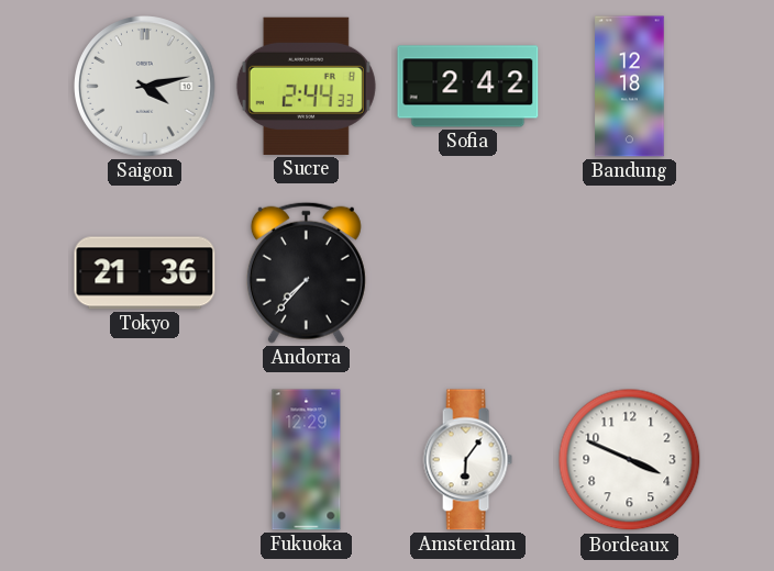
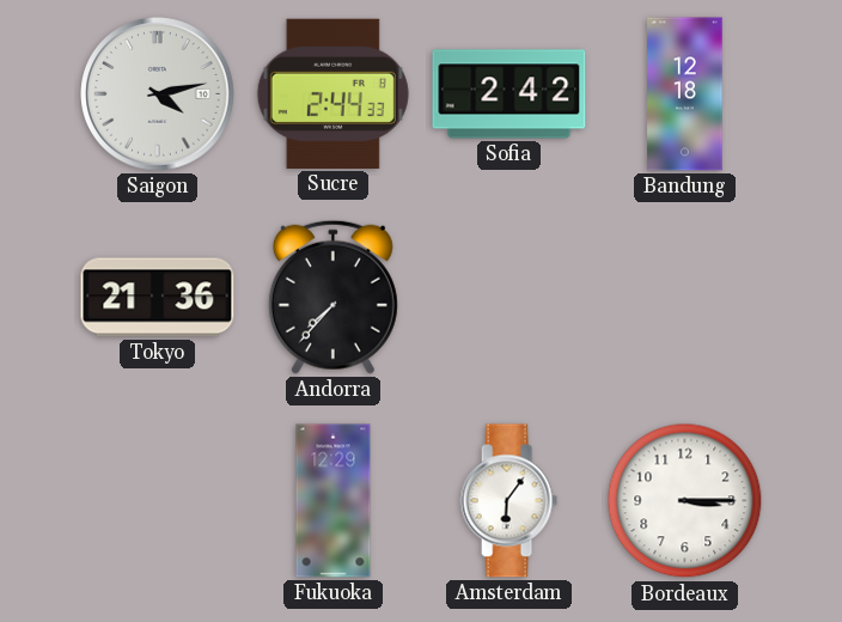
Bordeaux: 3:49 -> 3:15 (685, 501)
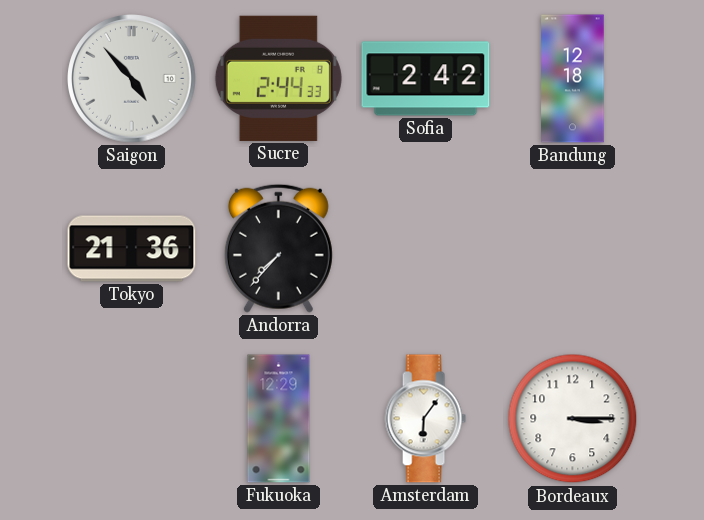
Saigon: 4:13 -> 4:53 (132, 79)
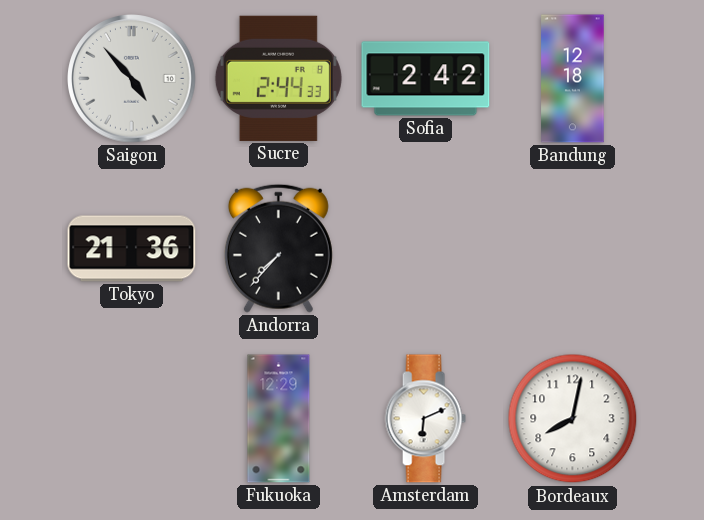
Amsterdam: 6:06 -> 6:11 (425, 419)
Bordeaux: 3:15 -> 8:02 (573, 419)
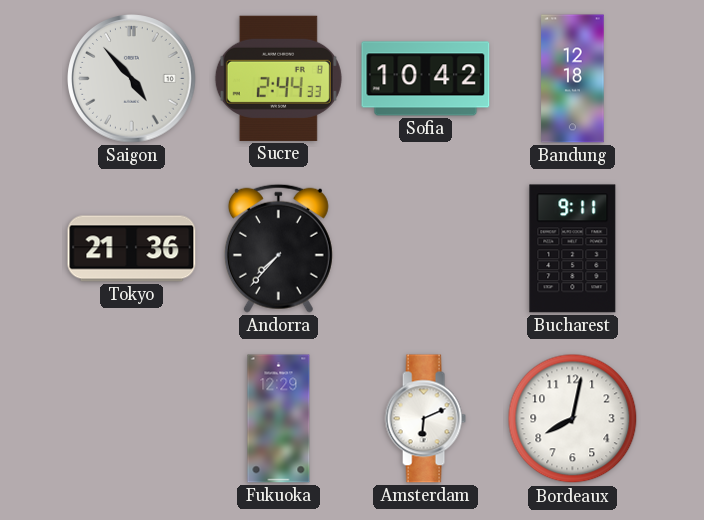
Sofia: 2:42 -> 10:42 (426, 79)
Bucharest: none -> 9:11 (573, 249)
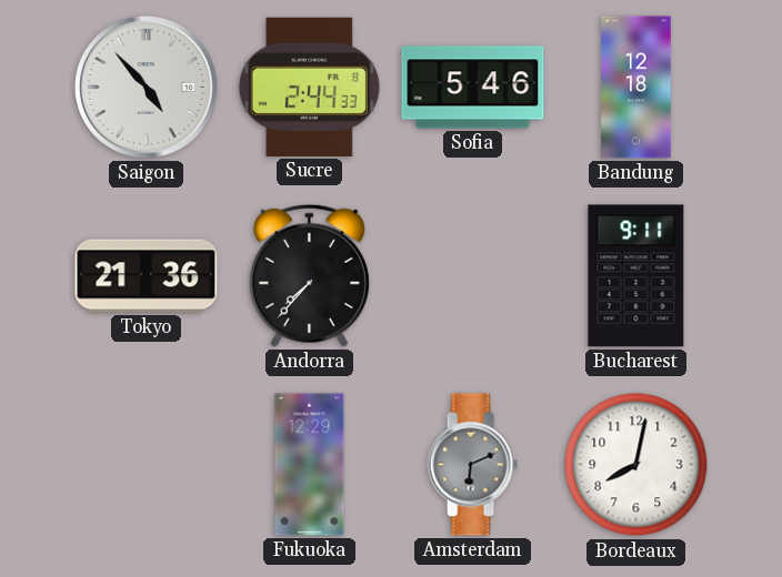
Sofia: 10:42 -> 5:46 (473, 88)
Amsterdam dial: white -> grey (472, 465)
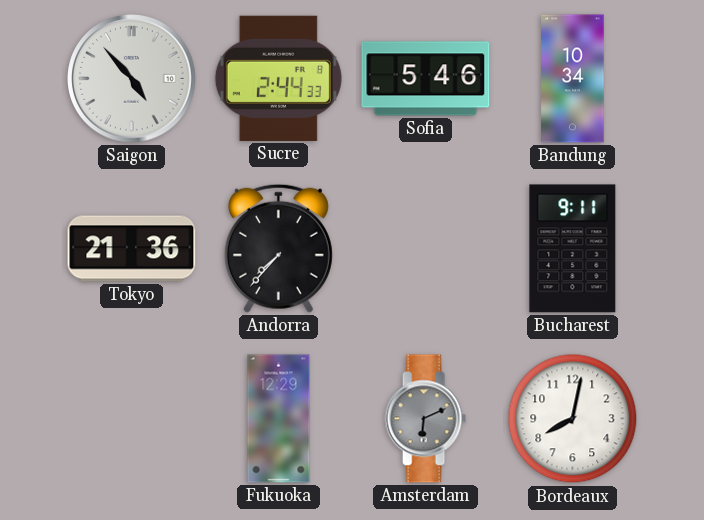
Bandung: 12:18 -> 10:34 (573, 79)
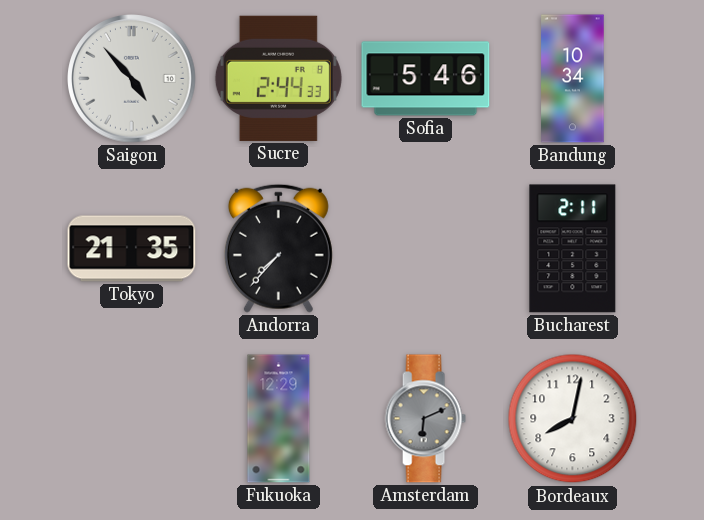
Tokyo: 21:36 -> 21:35 (132, 249)
Bucharest: 9:11 -> 2:11 (573, 249)
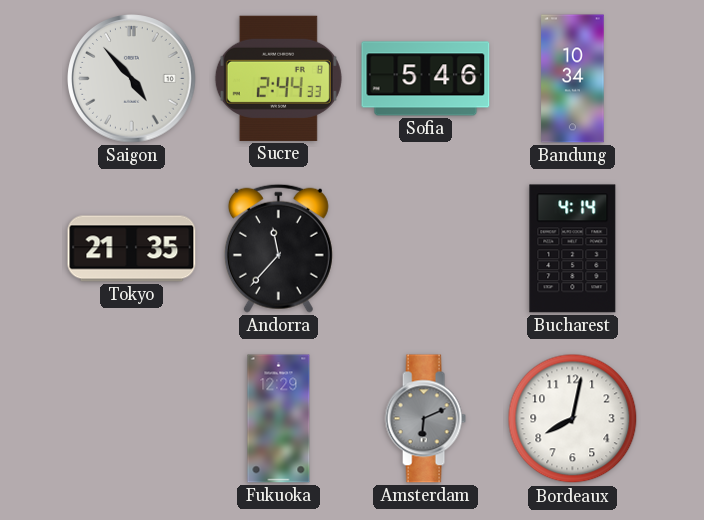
Andorra: 7:37 -> 11:37 (278, 248)
Bucharest: 2:11 -> 4:14 (573, 249)
